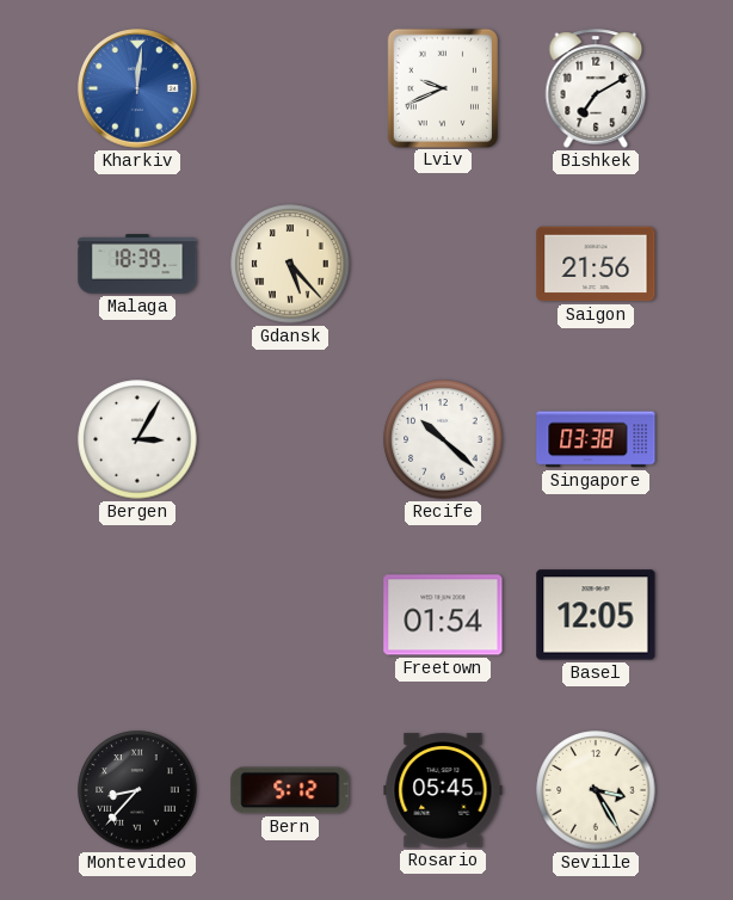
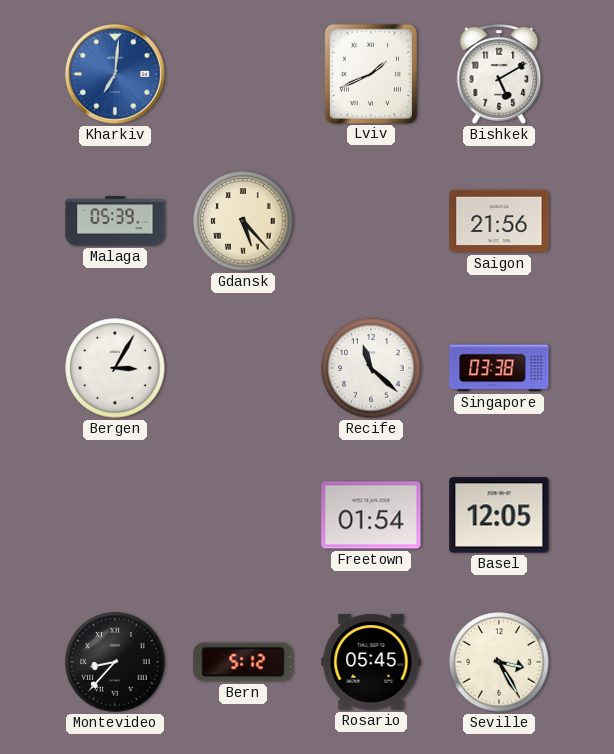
Kharkiv: 12:01 -> 7:01 (116, 75)
Lviv: 9:41 -> 1:41 (371, 73)
Bishkek: 7:10 -> 5:10 (499, 74)
Malaga: 18:39 -> 05:39 (115, 221)
Recife: 10:22 -> 11:22 (371, 368)
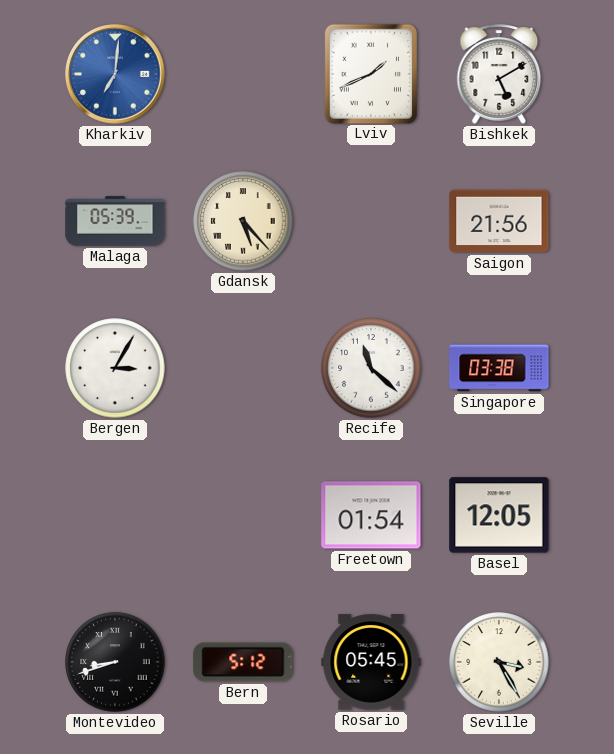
Montevideo: 8:37 -> 8:42 (115, 662)
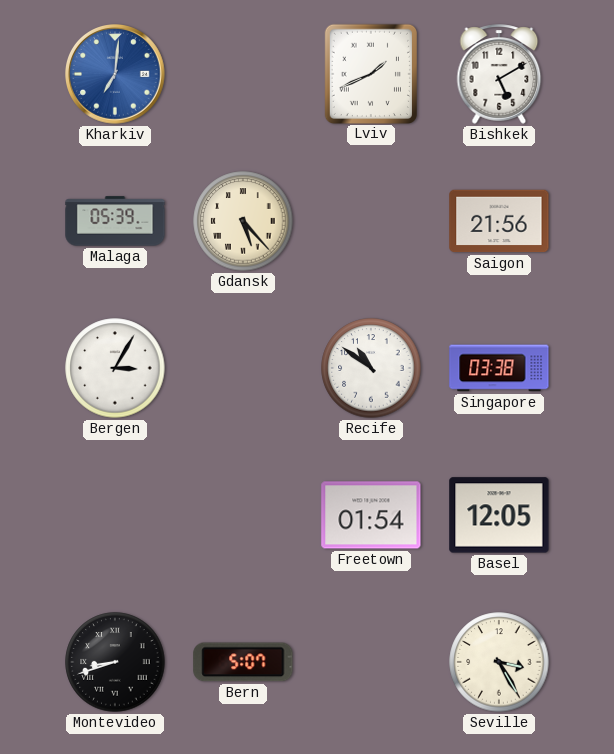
Recife: 11:22 -> 10:51 (371, 368)
Bern: 5:12 -> 5:07 (243, 662)
Rosario: 05:45 -> none (371, 662)
